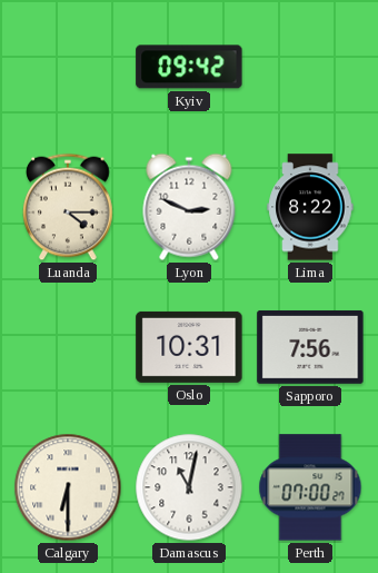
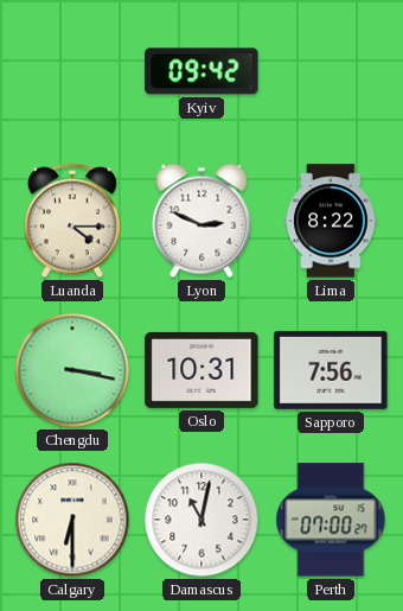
Chengdu: none -> 3:17 (72, 370)
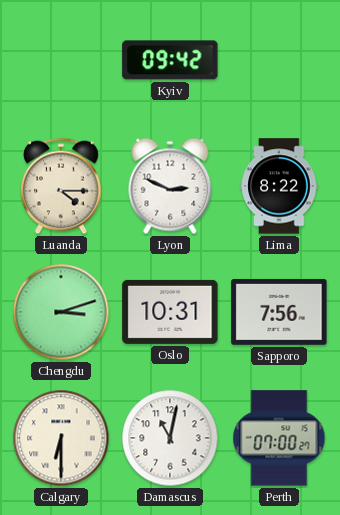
Chengdu: 3:17 -> 3:12 (61, 312)
